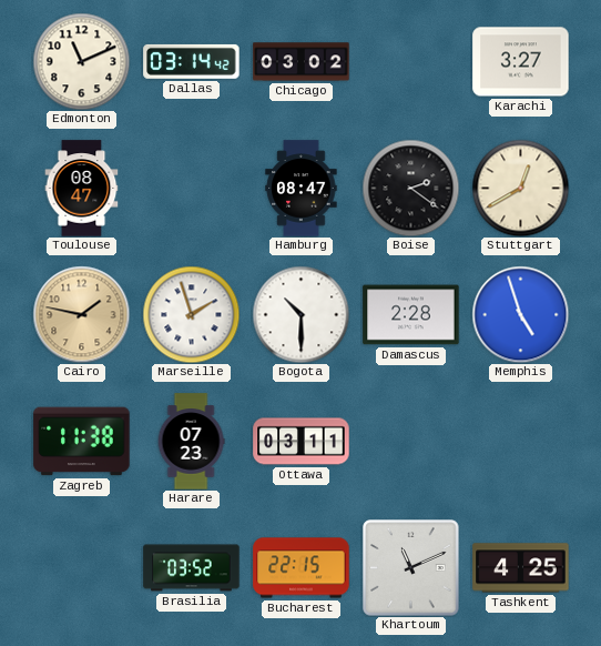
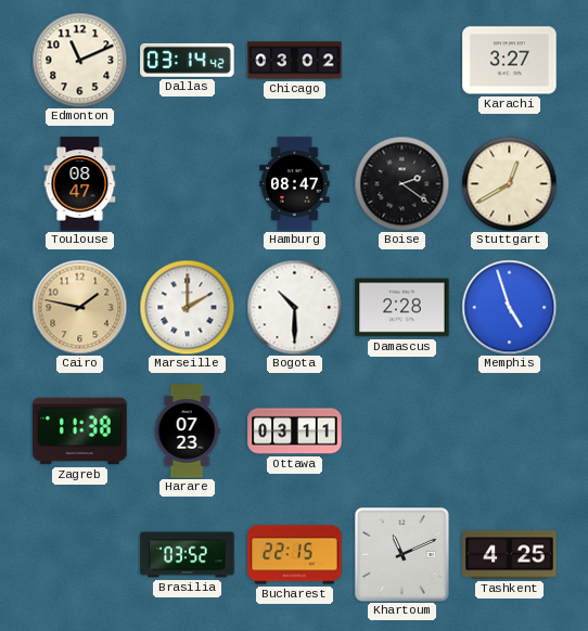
Marseille: 1:57 -> 2:00 (187, 307)
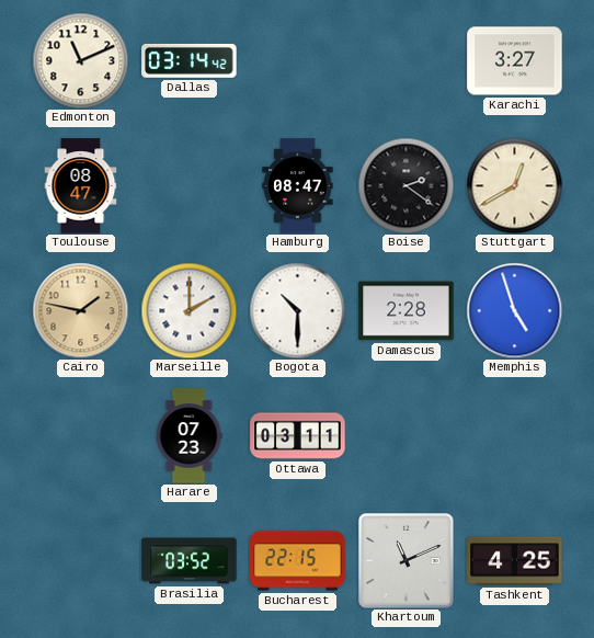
Chicago: 03:02 -> none (295, 61)
Zagreb: 11:38 -> none (80, 432)
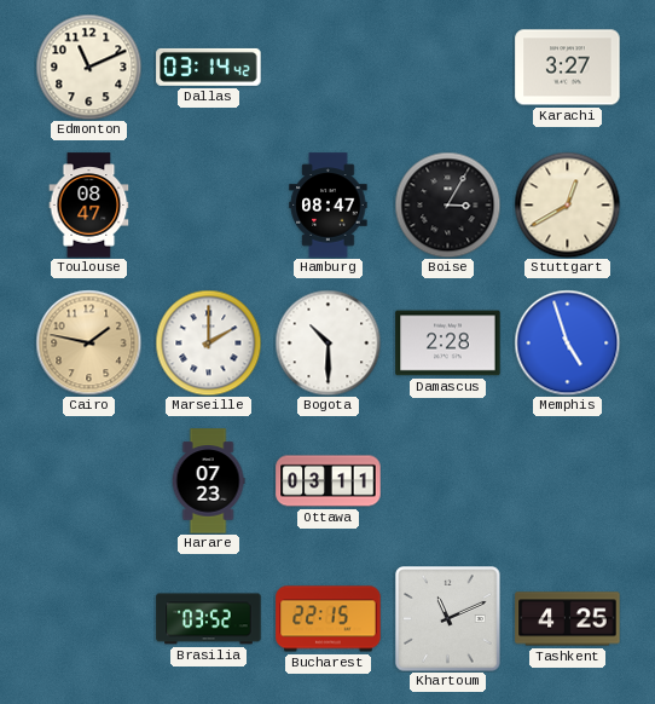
Boise: 2:21 -> 3:05 (447, 204)
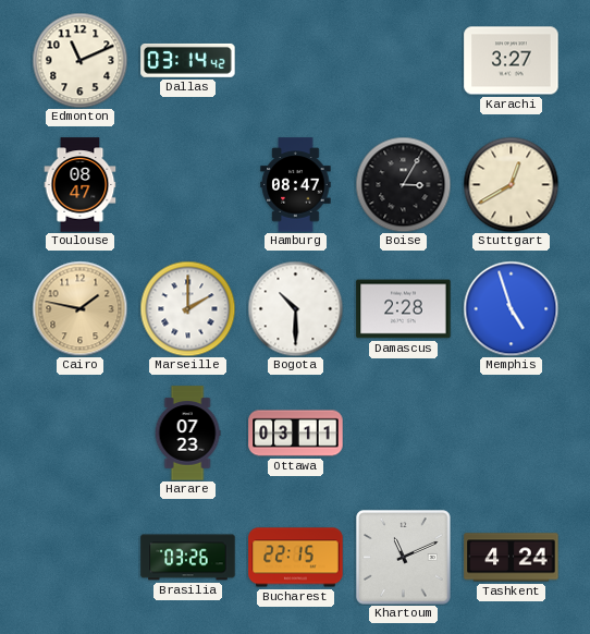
Brasilia: 03:52 -> 03:26 (188, 558)
Tashkent: 4:25 -> 4:24 (512, 558)
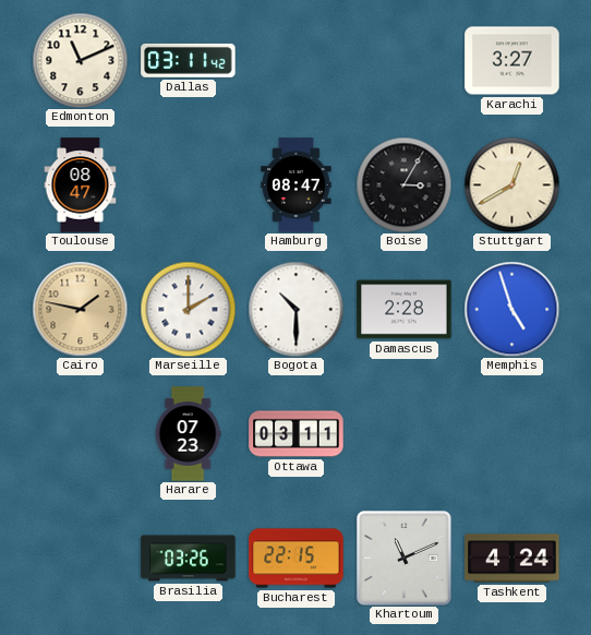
Dallas: 03:14 -> 03:11 (189, 60)
